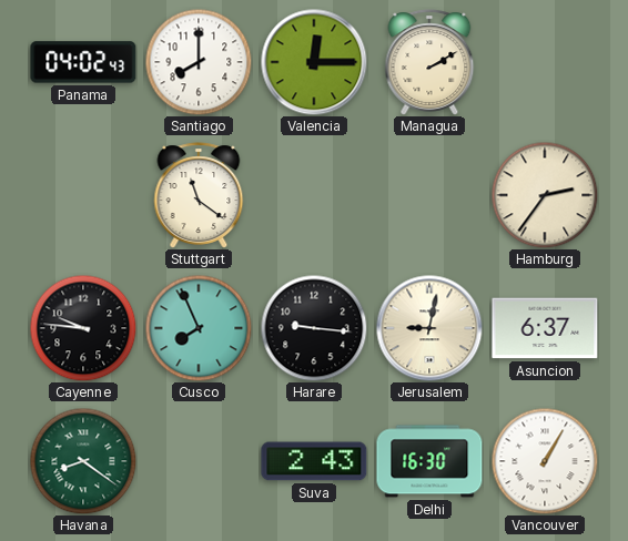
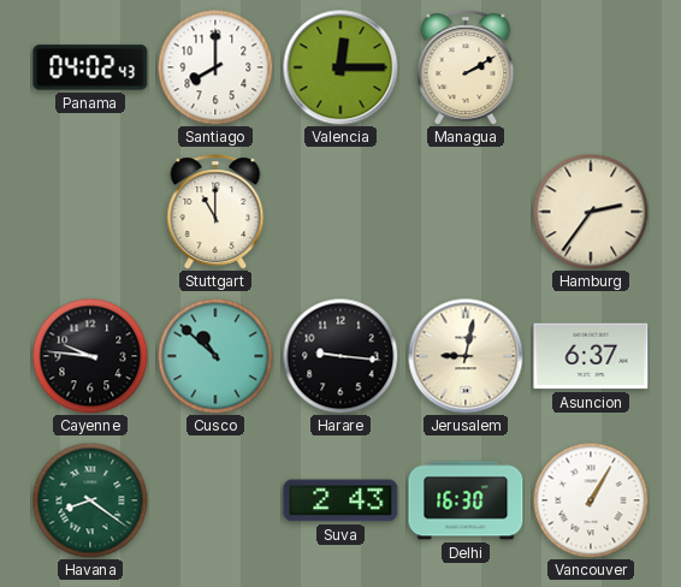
Stuttgart: 11:21 -> 11:00 (215, 212)
Cusco: 7:56 -> 10:52 (215, 356)
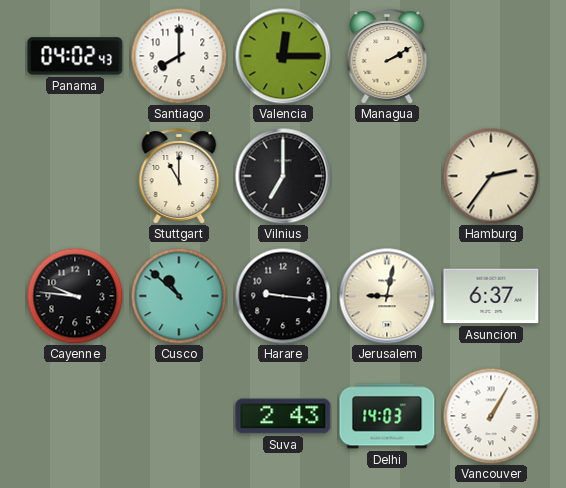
Vilnius: none -> 7:00 (283, 176)
Havana: 8:21 -> none (90, 500)
Delhi: 16:30 -> 14:03 (387, 416)
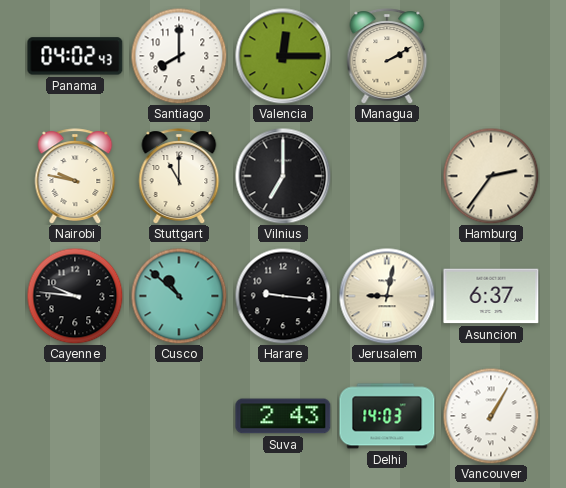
Nairobi: none -> 9:47 (75, 176)
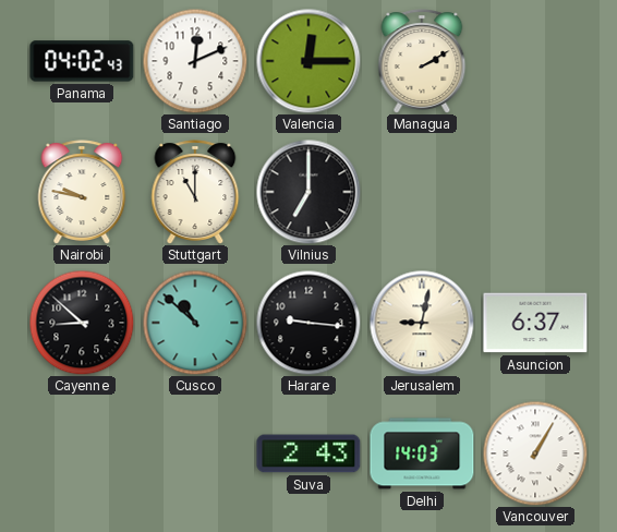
Santiago: 8:00 -> 12:11 (195, 61)
Hamburg: 2:36 -> none (491, 176)
Cayenne: 9:46 -> 8:52 (82, 323)
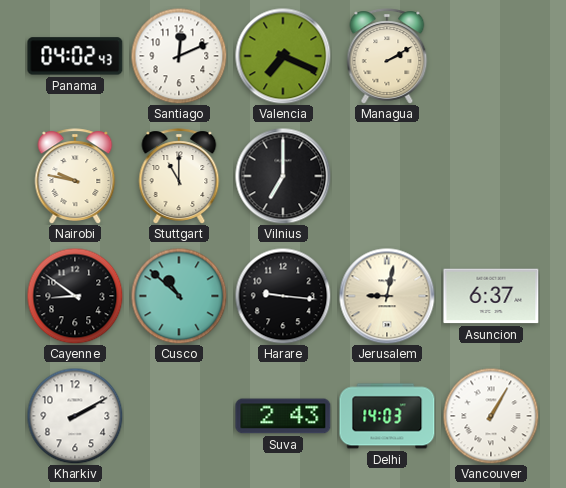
Valencia: 12:15 -> 7:19 (283, 56)
Cayenne: 8:52 -> 8:51 (75, 296)
Kharkiv: none -> 2:10 (75, 416)
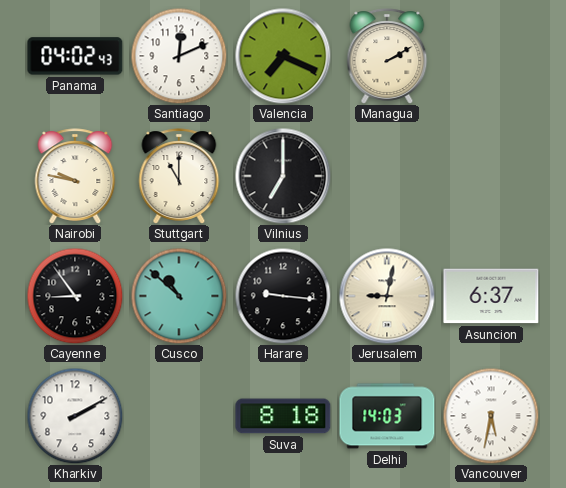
Cayenne: 8:51 -> 8:54 (75, 296)
Suva: 2:43 -> 8:18 (283, 416)
Vancouver: 1:05 -> 5:32 (491, 416)
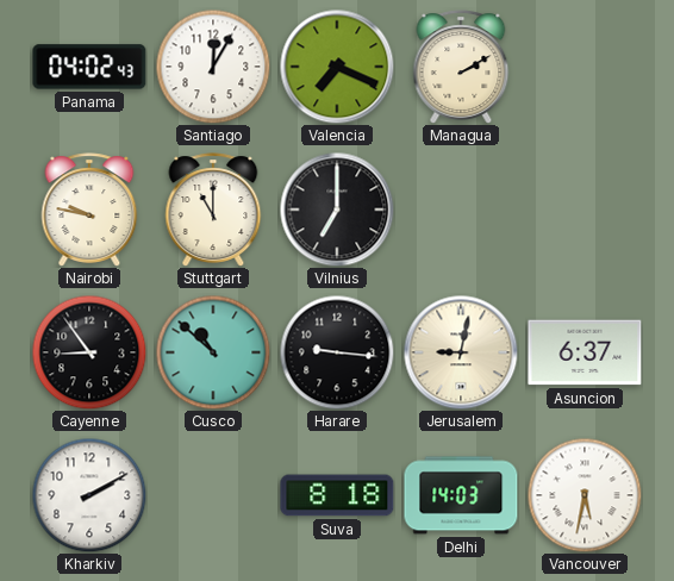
Santiago: 12:11 -> 12:05 (213, 67)
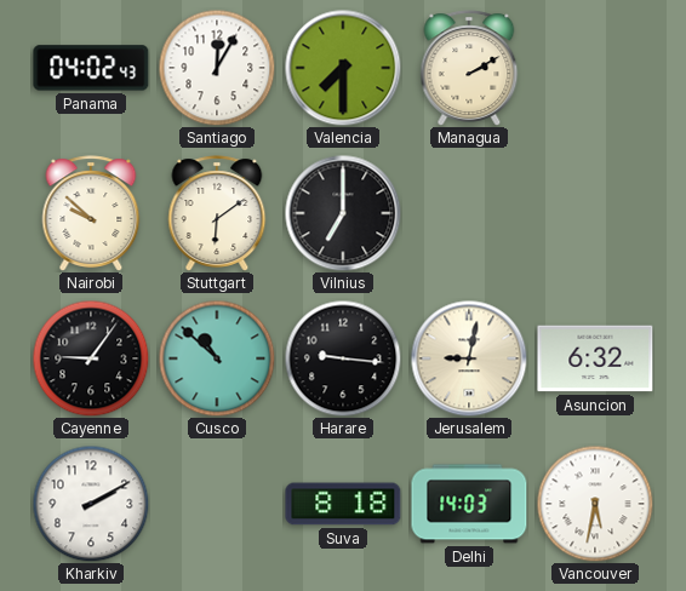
Valencia: 7:19 -> 7:30 (343, 68)
Nairobi: 9:47 -> 9:52 (91, 213)
Stuttgart: 11:00 -> 6:09 (217, 213)
Cayenne: 8:54 -> 9:06 (91, 358)
Asuncion: 6:37 -> 6:32 (595, 358)
